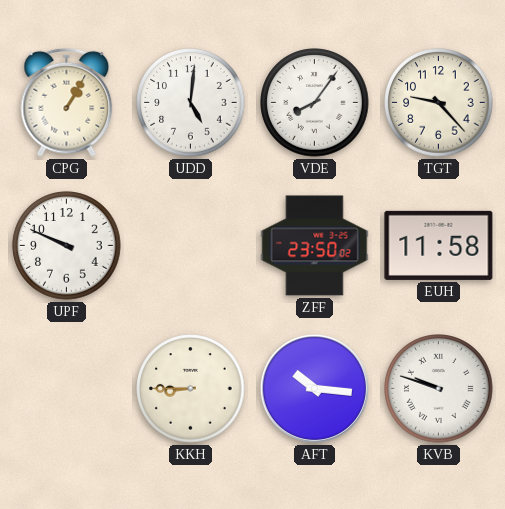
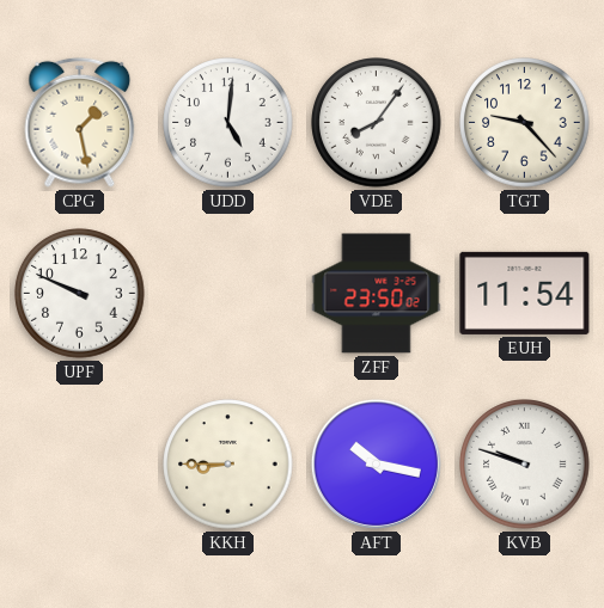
CPG: 1:05 -> 1:28 (80, 122)
EUH: 11:58 -> 11:54 (525, 293)
AFT: 10:16 -> 10:17 (376, 463)
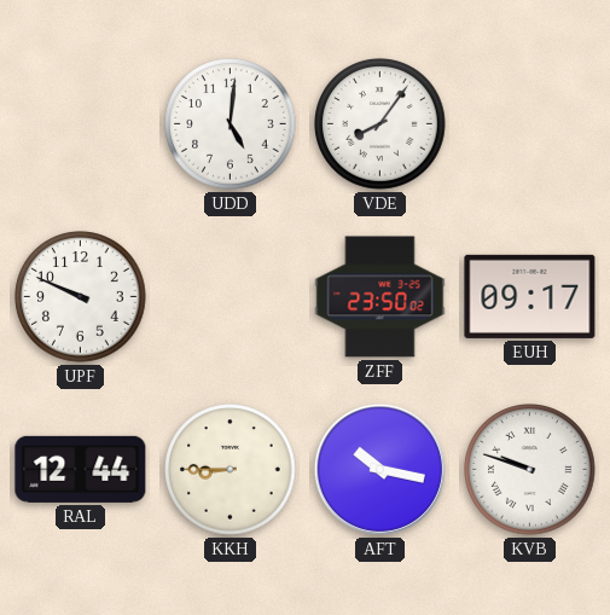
CPG: 1:28 -> none (80, 122)
TGT: 9:23 -> none (525, 123)
EUH: 11:54 -> 09:17 (530, 296)
RAL: none -> 12:44 (81, 469)
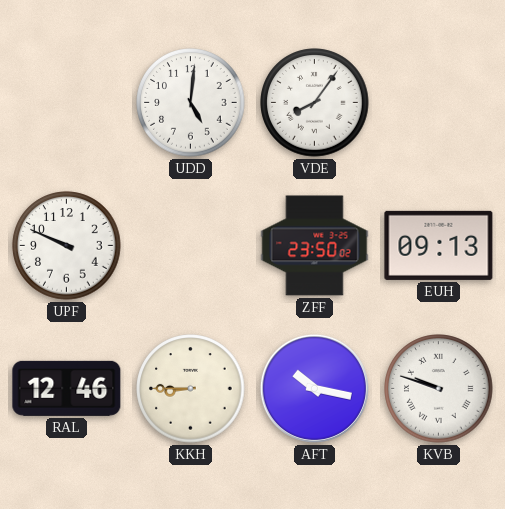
EUH: 09:17 -> 09:13 (439, 245)
RAL: 12:44 -> 12:46 (67, 388)
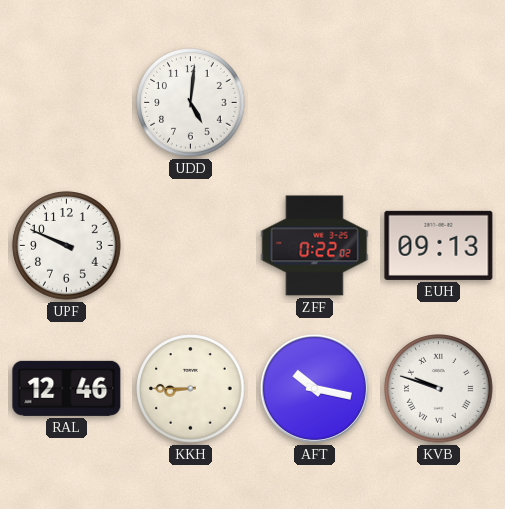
VDE: 8:06 -> none (315, 103)
ZFF: 23:50 -> 0:22 (315, 246)
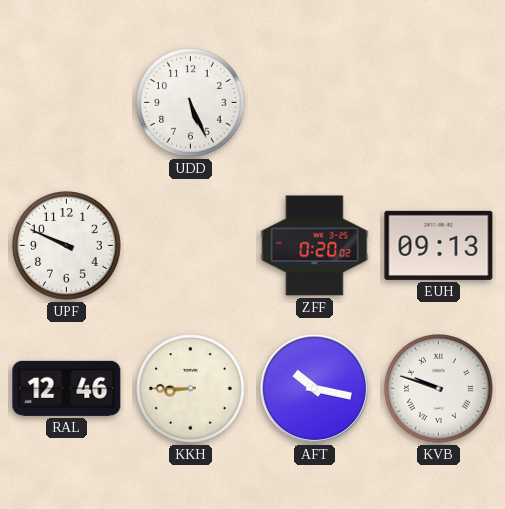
UDD: 5:01 -> 5:26 (191, 103)
ZFF: 0:22 -> 0:20 (315, 246)
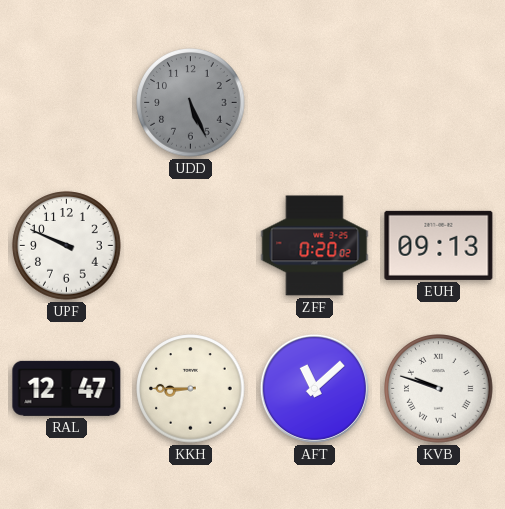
UDD dial: white -> grey (191, 103)
RAL: 12:46 -> 12:47 (67, 388)
AFT: 10:17 -> 11:08 (314, 388)
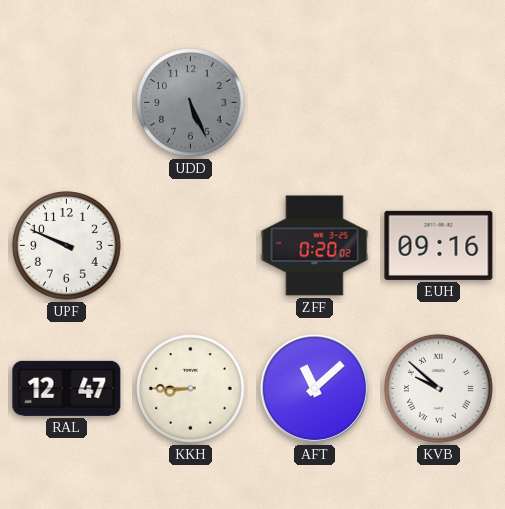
EUH: 09:13 -> 09:16 (439, 245)
KVB: 9:48 -> 9:52 (439, 389)
